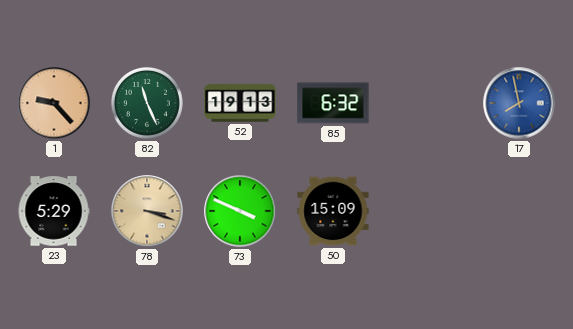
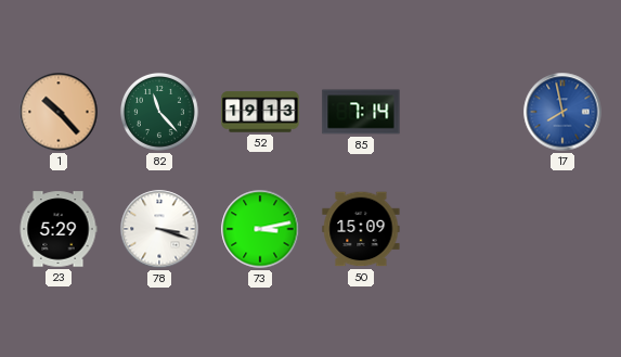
1: 9:23 -> 10:23 (59, 112)
82: 11:26 -> 11:23 (159, 112)
85: 6:32 -> 7:14 (361, 112)
78 dial: champagne -> white (159, 229)
73: 3:49 -> 3:13 (260, 229)
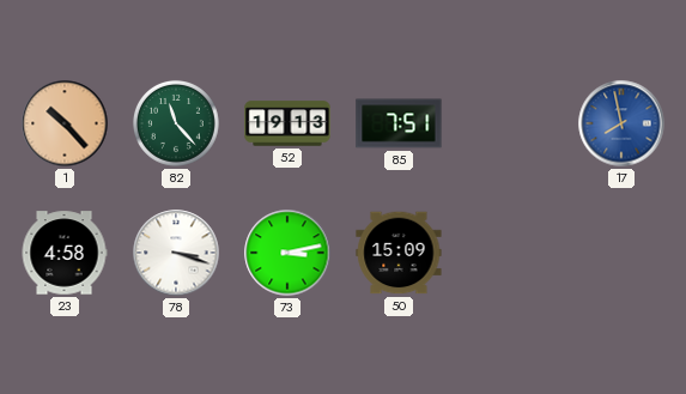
85: 7:14 -> 7:51 (399, 123)
23: 5:29 -> 4:58 (65, 253)
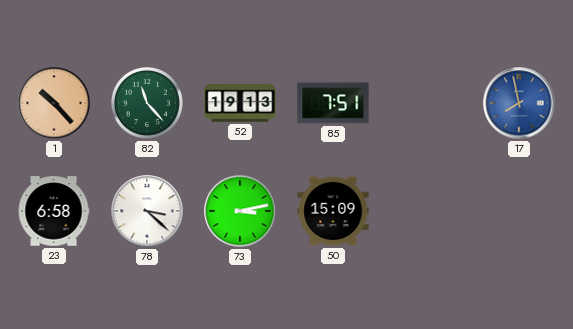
23: 4:58 -> 6:58 (54, 211)
78: 3:18 -> 3:22 (147, 211)
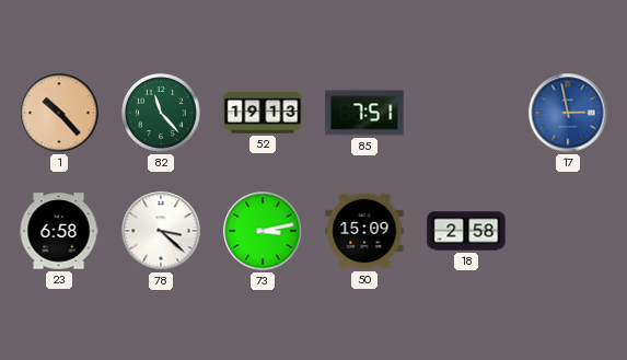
17: 7:58 -> 2:58 (568, 113)
18: none -> 2:58 (466, 231)
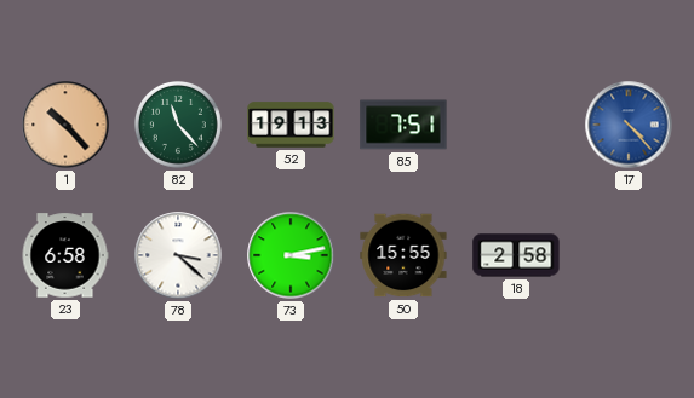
17: 2:58 -> 4:23 (629, 125)
50: 15:09 -> 15:55 (403, 255)
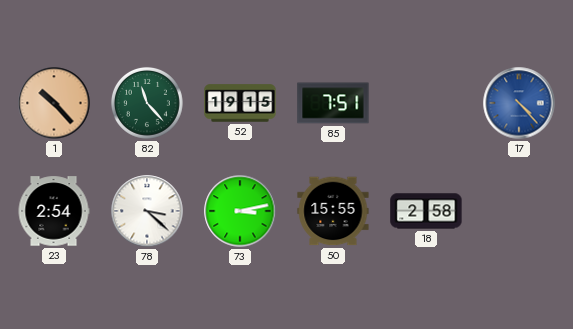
52: 19:13 -> 19:15 (240, 103)
23: 6:58 -> 2:54 (54, 211)
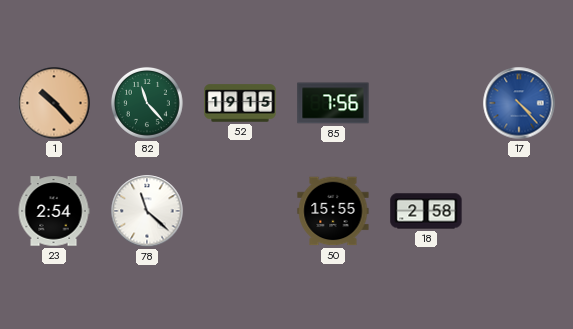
85: 7:51 -> 7:56 (333, 103)
78: 3:22 -> 11:22 (147, 211)
73: 3:13 -> none (240, 211)
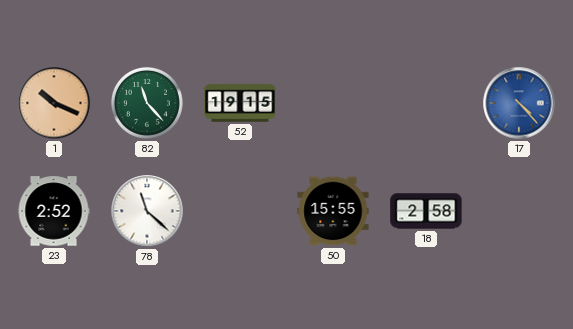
1: 10:23 -> 10:19 (54, 103)
85: 7:56 -> none (333, 103)
23: 2:54 -> 2:52 (54, 211)
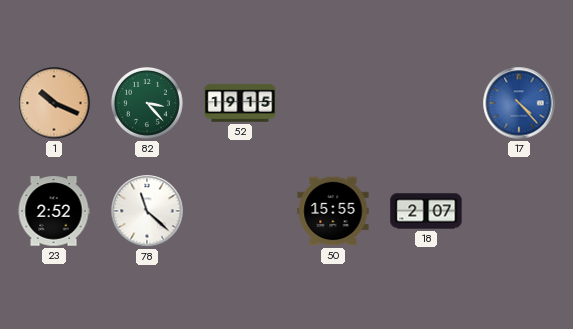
82: 11:23 -> 3:23 (147, 103)
18: 2:58 -> 2:07 (426, 211)
